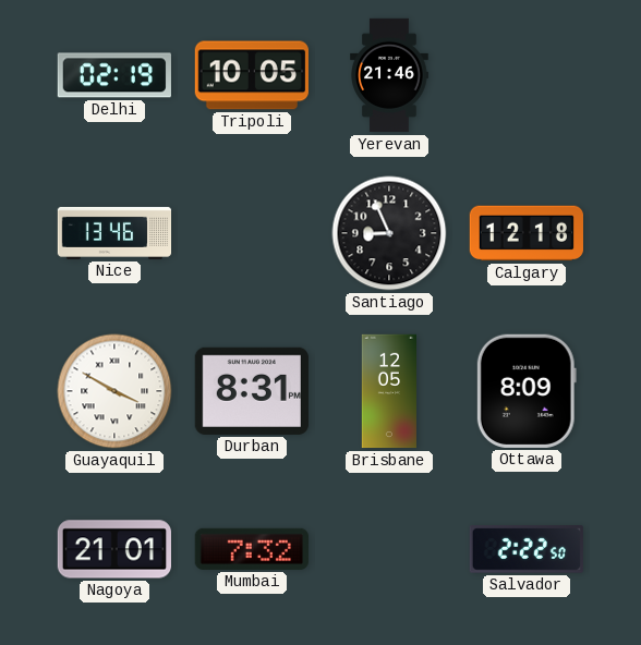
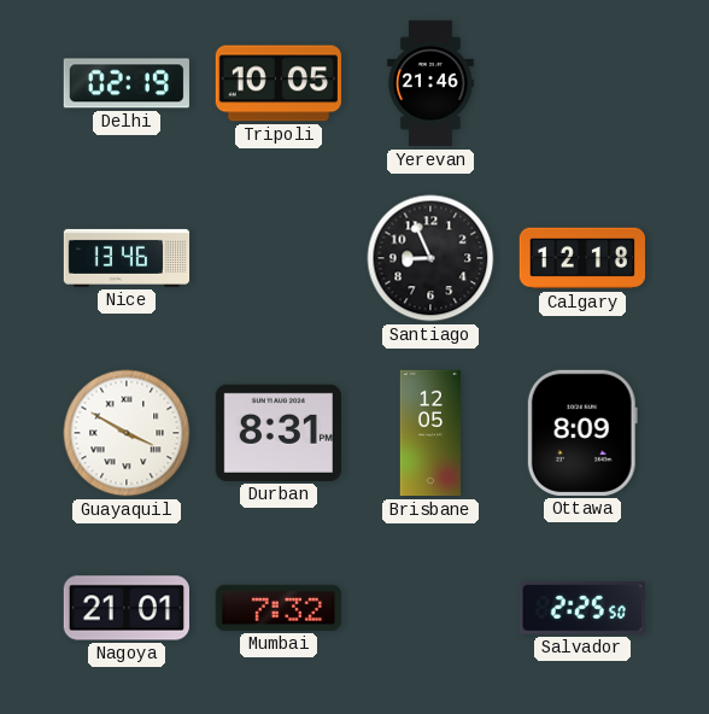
Salvador: 2:22 -> 2:25 (582, 608)
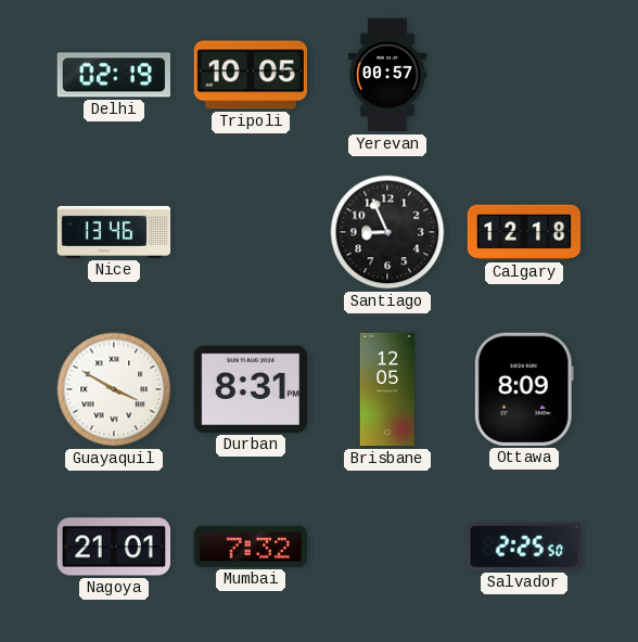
Yerevan: 21:46 -> 00:57 (388, 75)
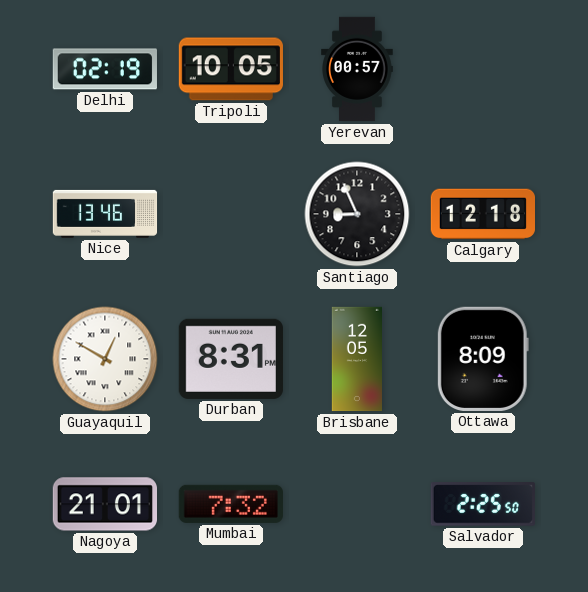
Guayaquil: 3:50 -> 12:50 (105, 359)
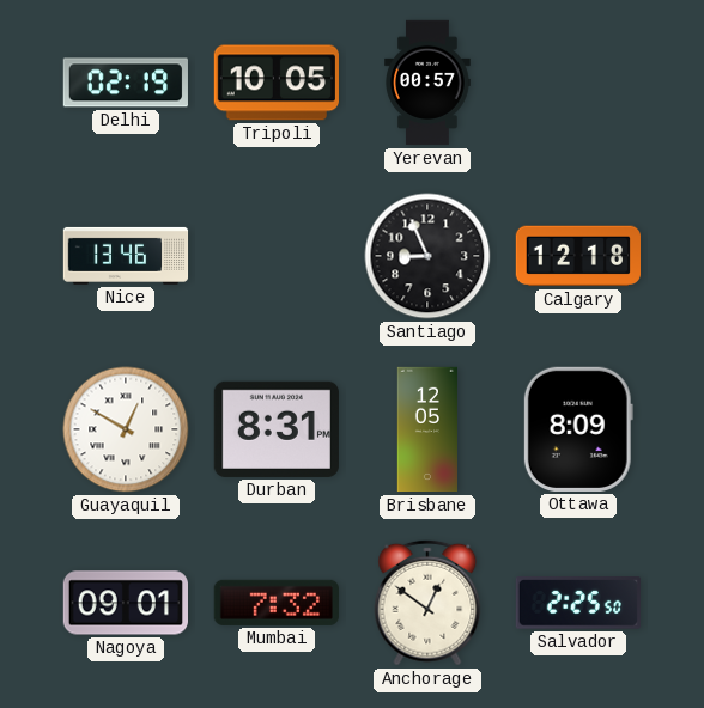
Nagoya: 21:01 -> 09:01 (125, 603)
Anchorage: none -> 12:51 (427, 603)
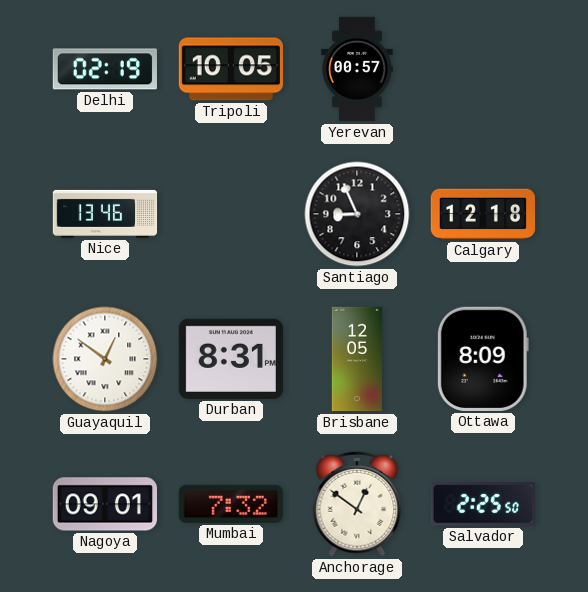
Guayaquil: 12:50 -> 12:51 (105, 359)
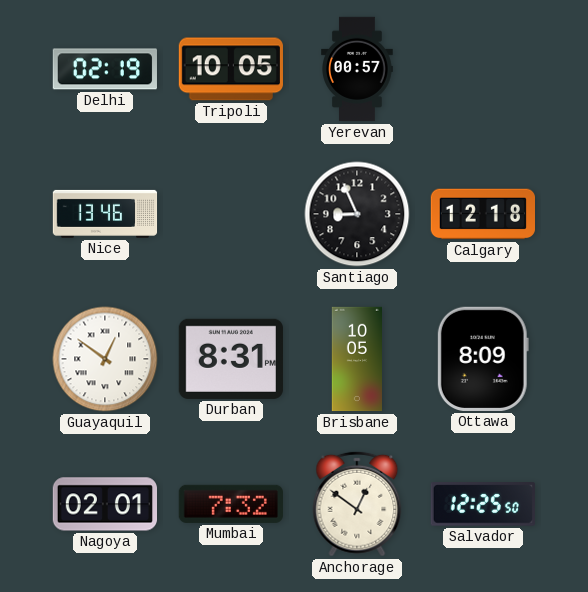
Brisbane: 12:05 -> 10:05 (356, 359)
Nagoya: 09:01 -> 02:01 (104, 504)
Salvador: 2:25 -> 12:25 (483, 504)
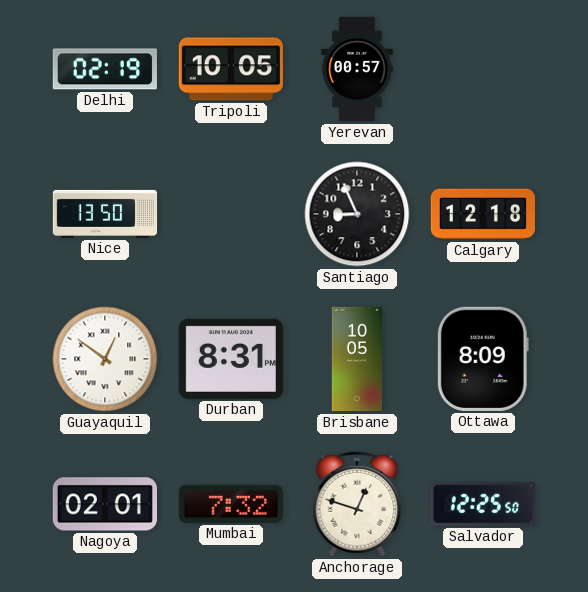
Nice: 13:46 -> 13:50 (105, 214)
Anchorage: 12:51 -> 12:48 (357, 504)
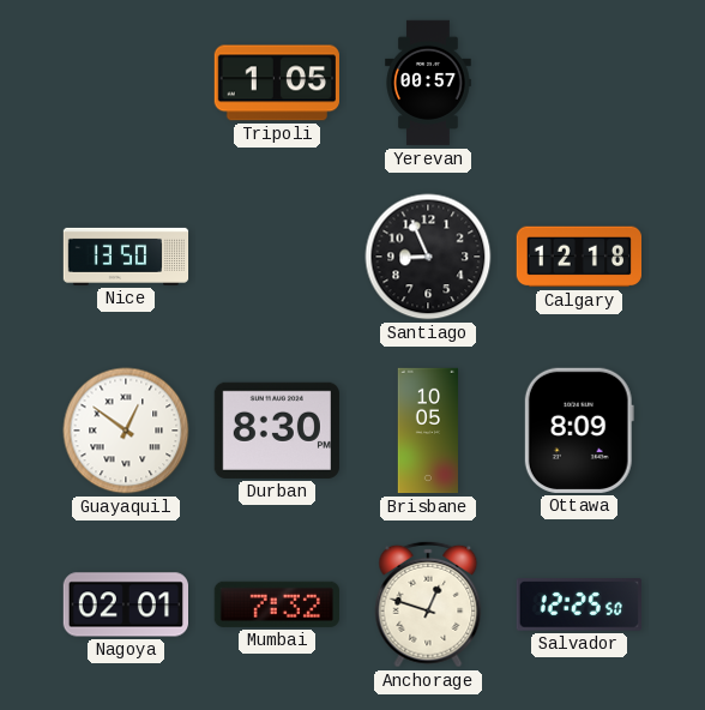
Delhi: 02:19 -> none (105, 69)
Tripoli: 10:05 -> 1:05 (277, 83)
Durban: 8:31 -> 8:30 (277, 431)
